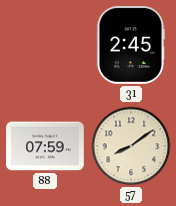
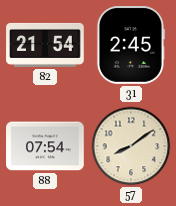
82: none -> 21:54 (45, 45)
88: 07:59 -> 07:54 (45, 146)
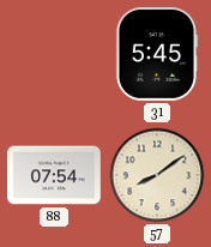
82: 21:54 -> none (45, 45)
31: 2:45 -> 5:45 (156, 54)
